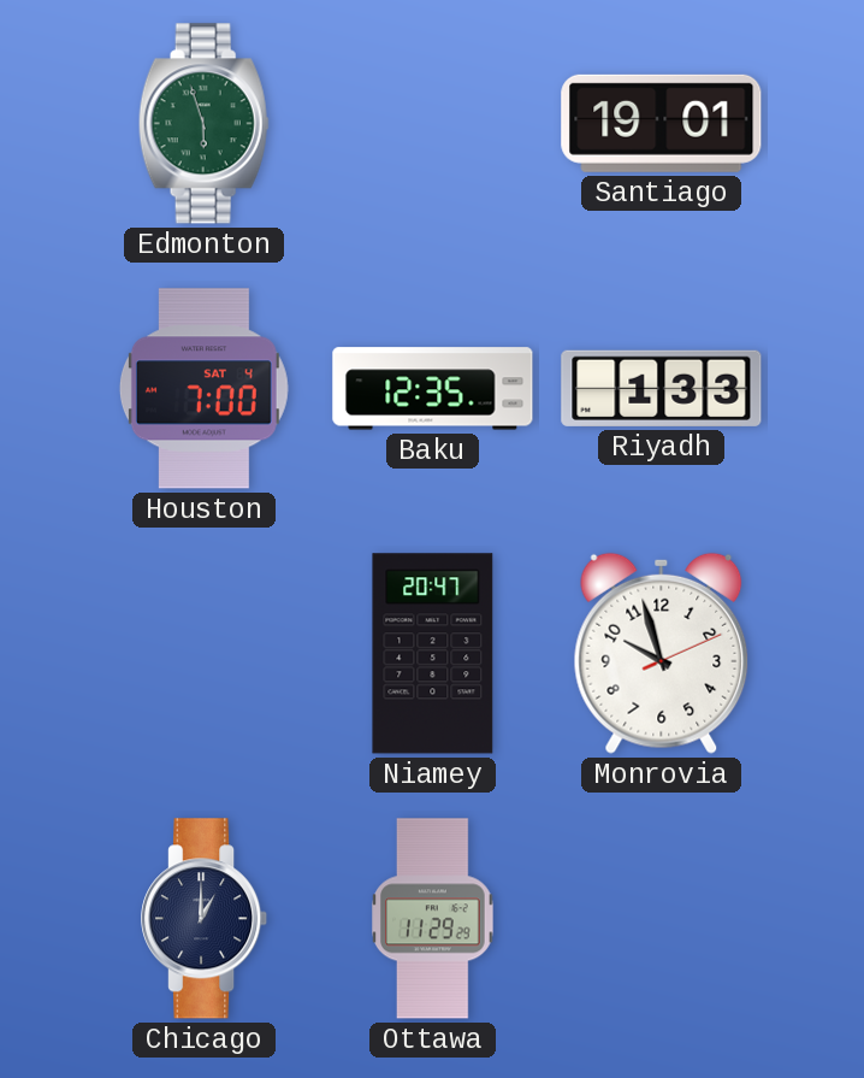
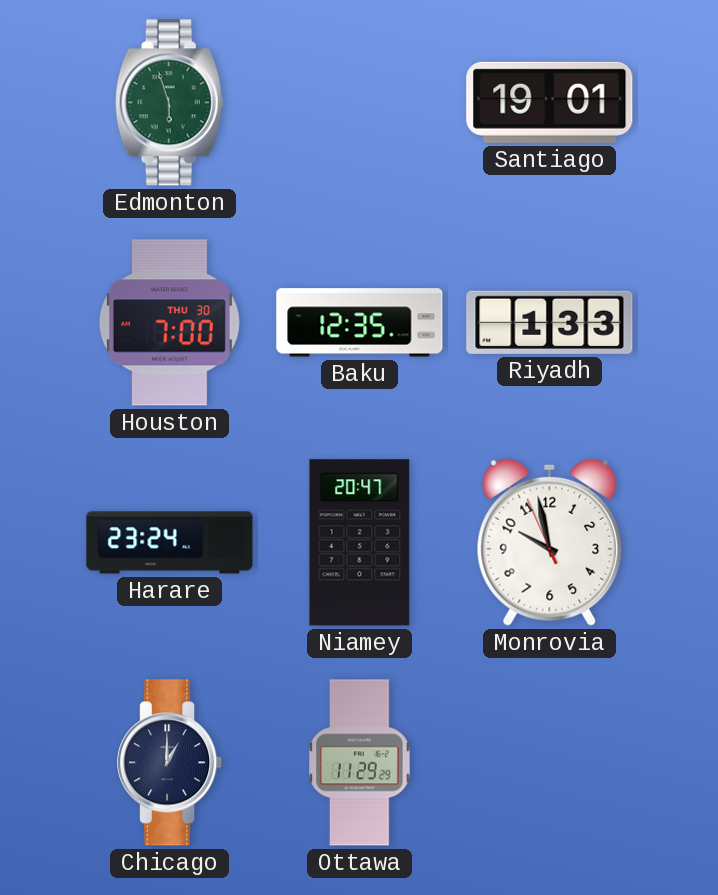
Houston date: SAT 4 -> THU 30 (169, 323)
Harare: none -> 23:24 (170, 543)
Monrovia: 9:57:11 -> 9:57:56 (550, 542)
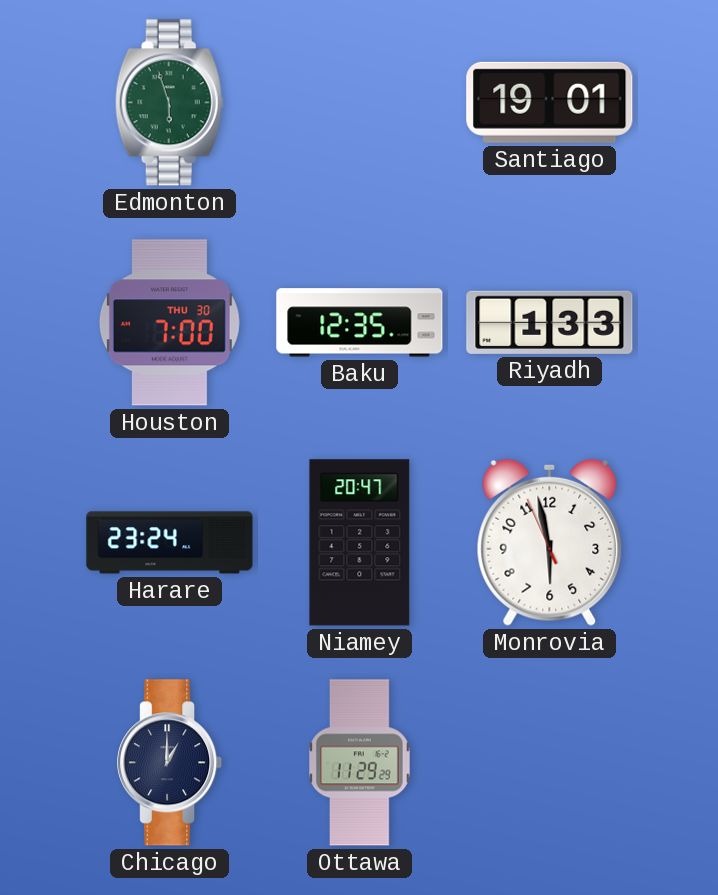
Monrovia: 9:57 -> 5:57 (550, 542)
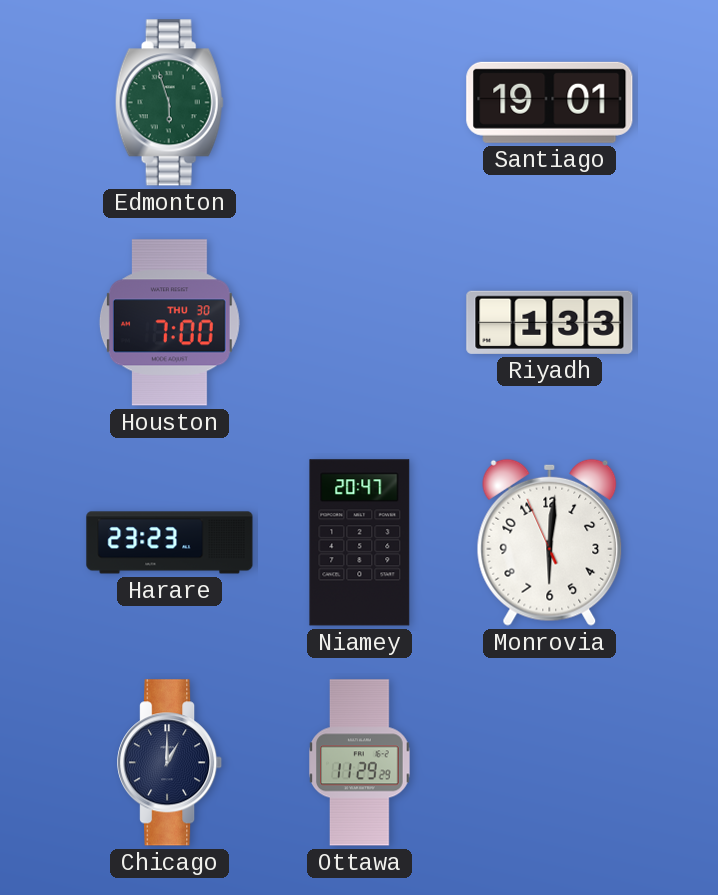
Baku: 12:35 -> none (360, 323)
Harare: 23:24 -> 23:23 (170, 543)
Monrovia: 5:57 -> 6:00 (550, 542)
